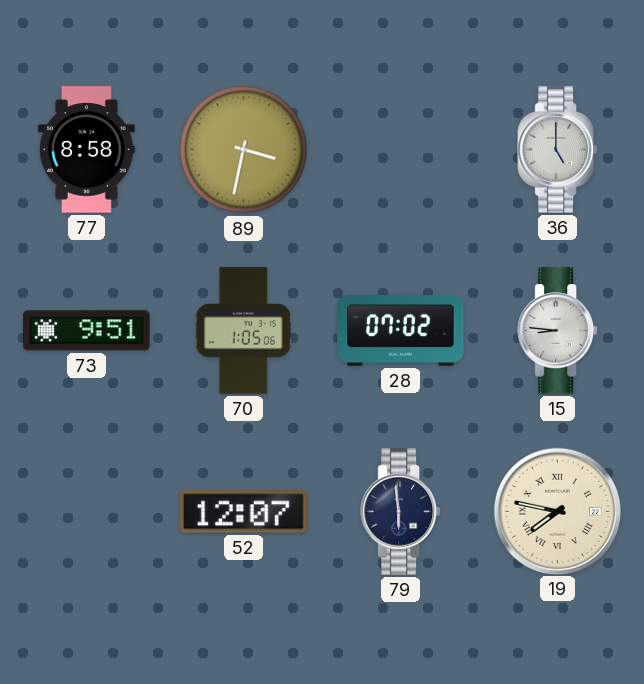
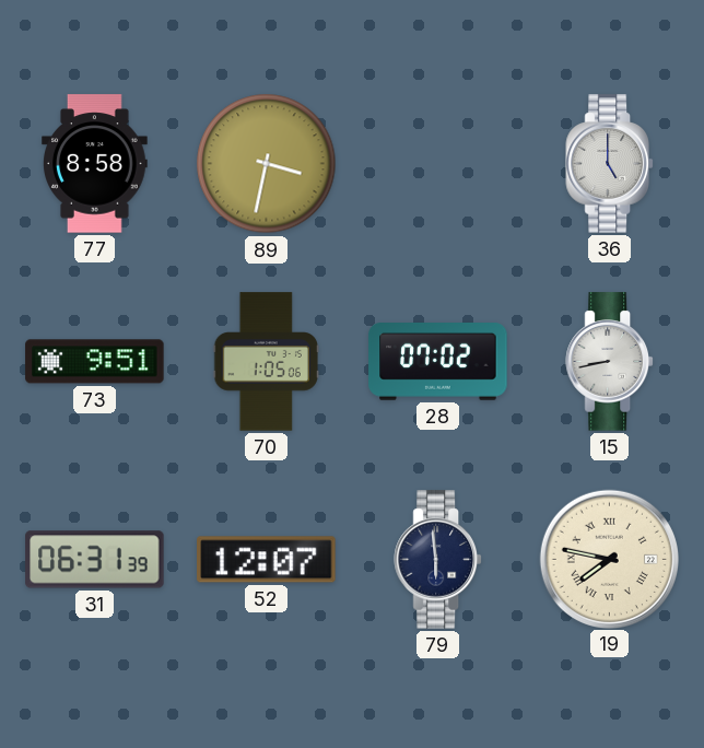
15: 8:46 -> 8:43 (609, 362)
31: none -> 06:31 (95, 560)
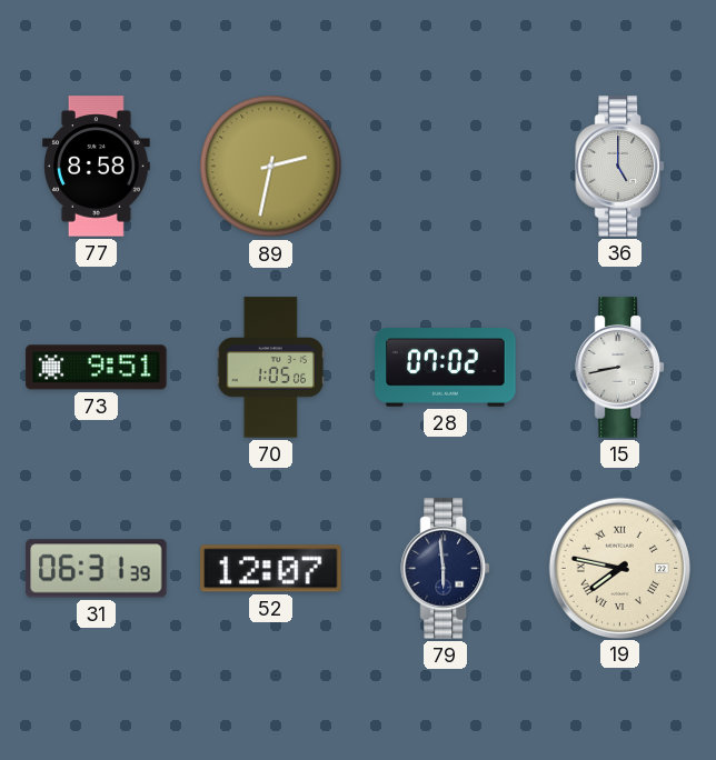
89: 3:32 -> 2:32 (271, 167)
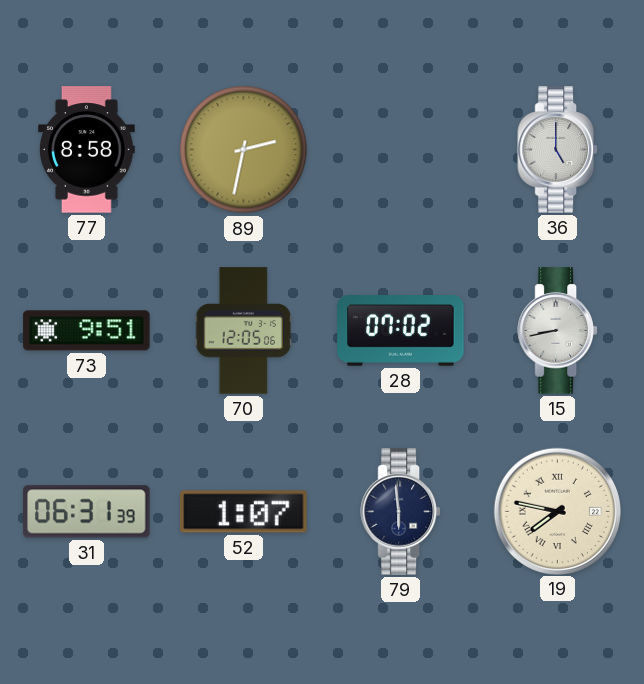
70: 1:05 -> 12:05 (243, 331)
52: 12:07 -> 1:07 (244, 512)
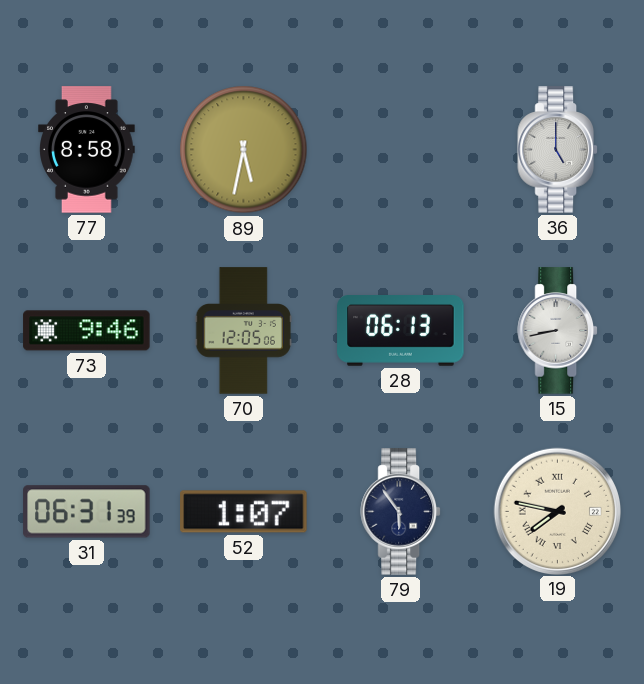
89: 2:32 -> 5:32 (244, 150)
73: 9:51 -> 9:46 (87, 331)
28: 07:02 -> 06:13 (401, 331)
79: 5:59 -> 5:54 (400, 512)
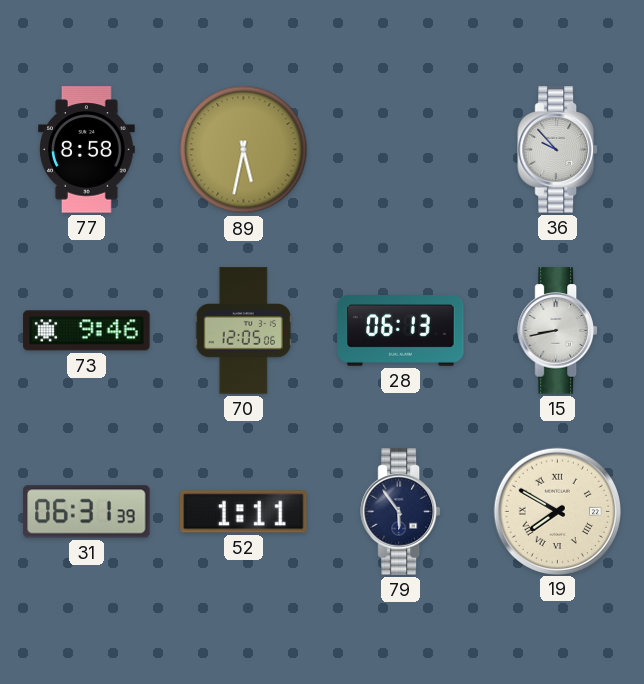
36: 5:00 -> 9:53 (557, 150)
52: 1:07 -> 1:11 (244, 512)
19: 7:47 -> 7:50 (557, 511)
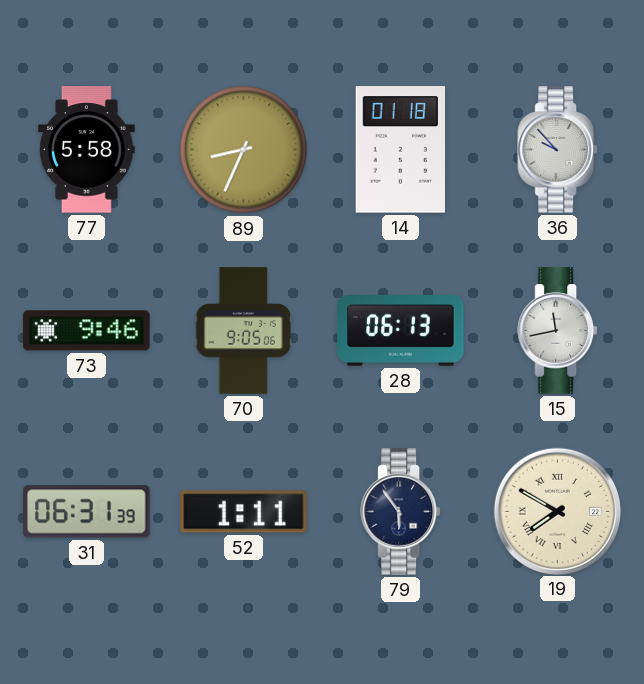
77: 8:58 -> 5:58 (87, 150)
89: 5:32 -> 8:34 (244, 150)
14: none -> 01:18 (400, 150)
70: 12:05 -> 9:05 (243, 331)
15: 8:43 -> 11:43 (557, 331)
